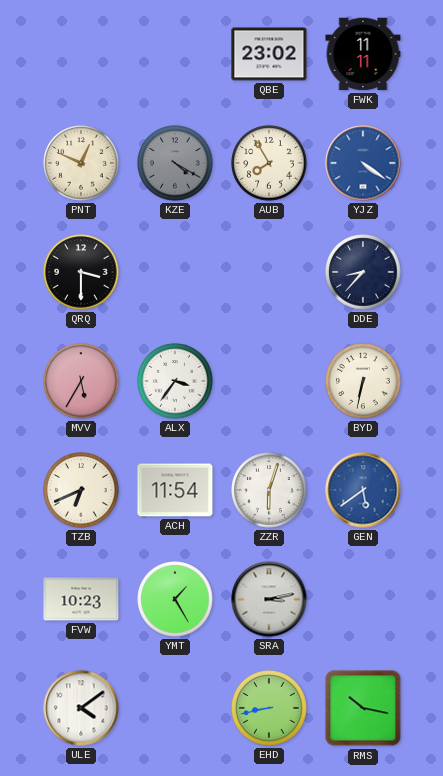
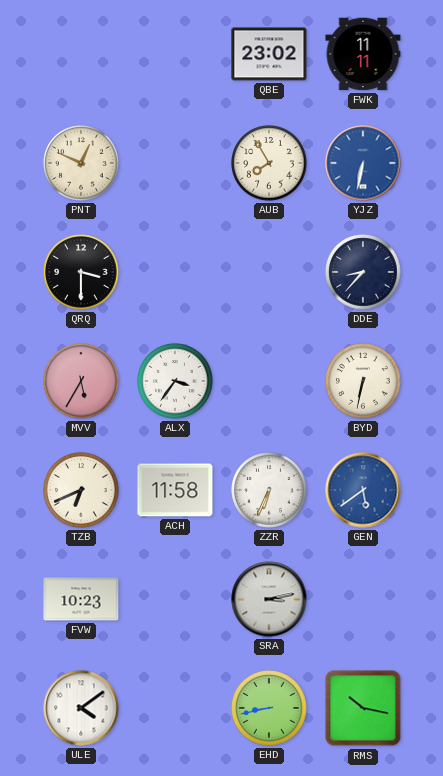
KZE: 4:20 -> none (175, 163)
YJZ: 4:21 -> 6:32 (363, 163)
ACH: 11:54 -> 11:58 (175, 490)
ZZR: 6:03 -> 6:34 (269, 490)
YMT: 1:25 -> none (175, 599)
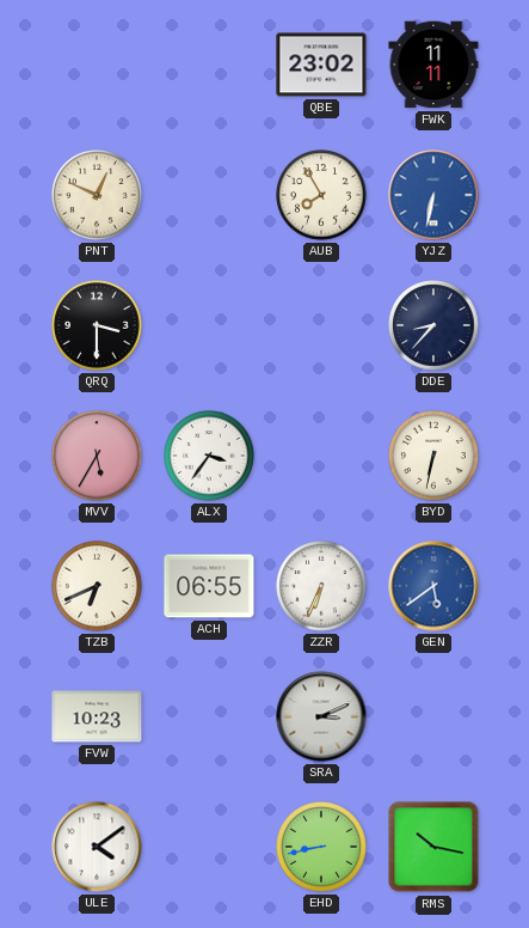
ACH: 11:58 -> 06:55 (209, 586)
SRA: 3:13 -> 3:11 (321, 716)
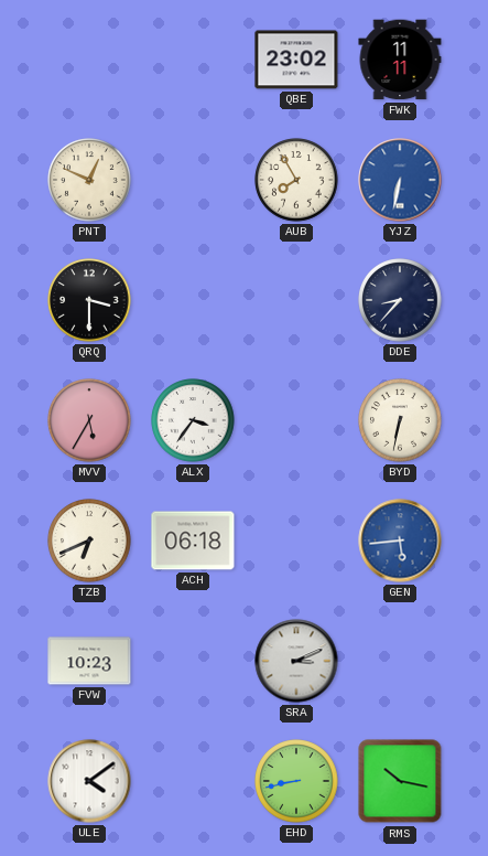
ACH: 06:55 -> 06:18 (193, 541)
ZZR: 6:34 -> none (321, 586)
GEN: 5:39 -> 5:44 (400, 541)
